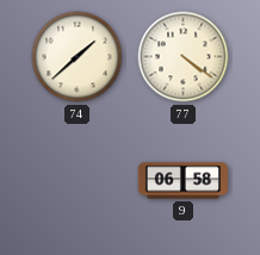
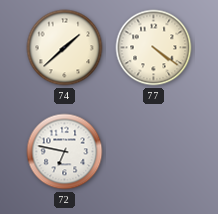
72: none -> 6:47 (65, 152)
9: 06:58 -> none (182, 181)
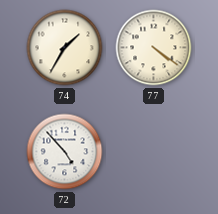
74: 1:38 -> 1:35 (65, 48)
72: 6:47 -> 4:53 (65, 152)
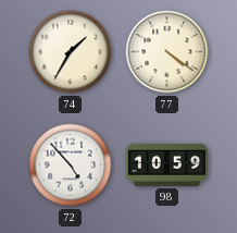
98: none -> 10:59 (166, 164)
